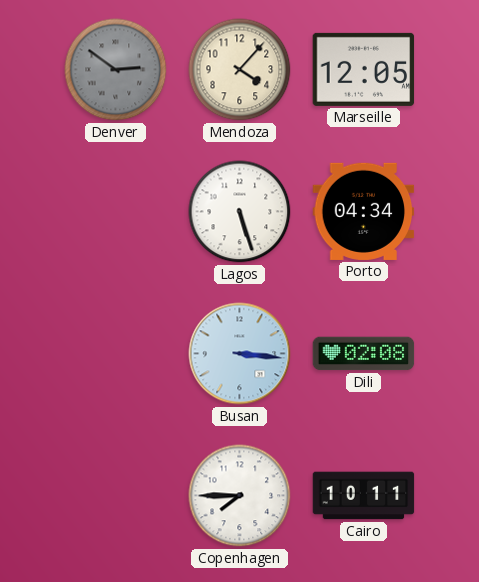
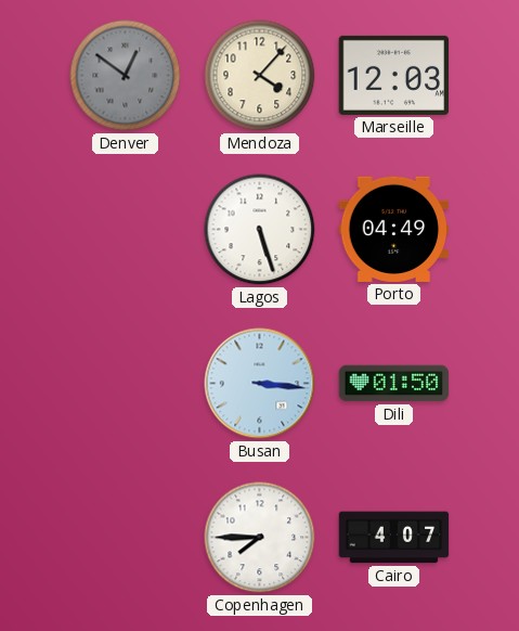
Denver: 2:51 -> 12:51 (126, 76)
Marseille: 12:05 -> 12:03 (394, 75)
Porto: 04:34 -> 04:49 (394, 229)
Dili: 02:08 -> 01:50 (394, 384)
Cairo: 10:11 -> 4:07 (394, 538)
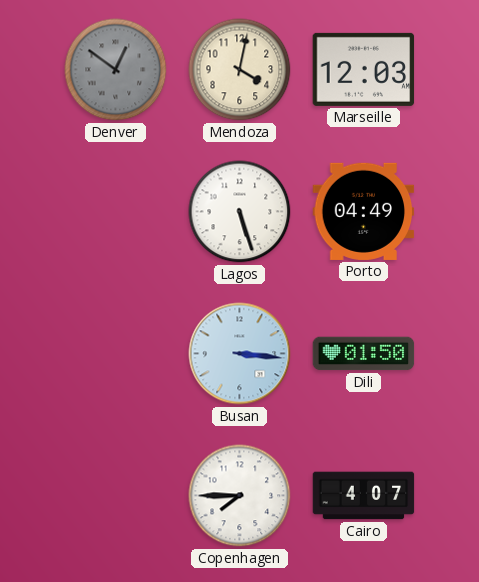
Mendoza: 4:07 -> 4:02 (240, 70)
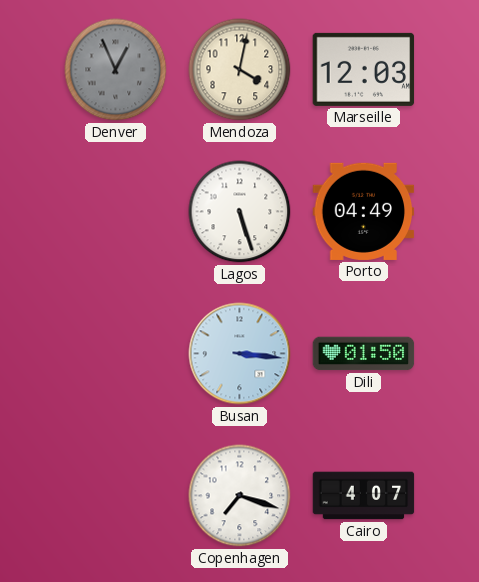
Denver: 12:51 -> 12:56 (116, 70)
Copenhagen: 7:45 -> 7:18 (240, 496)
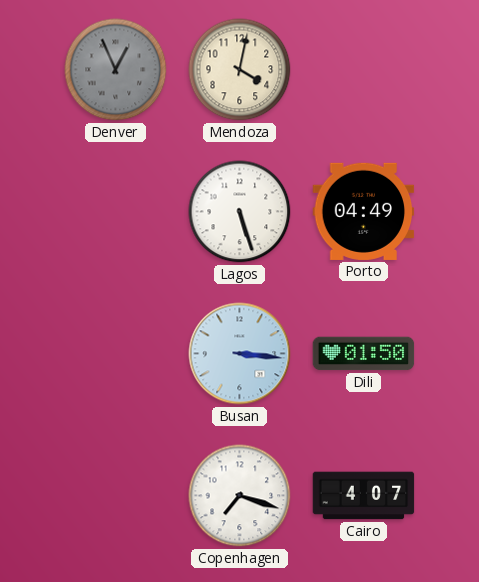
Marseille: 12:03 -> none (364, 69)
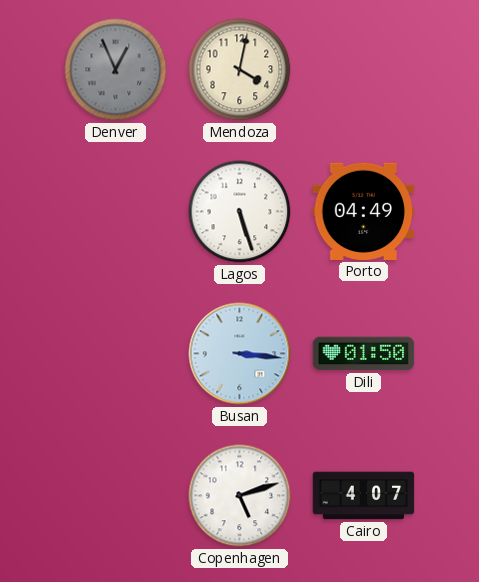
Copenhagen: 7:18 -> 5:12 (240, 496)
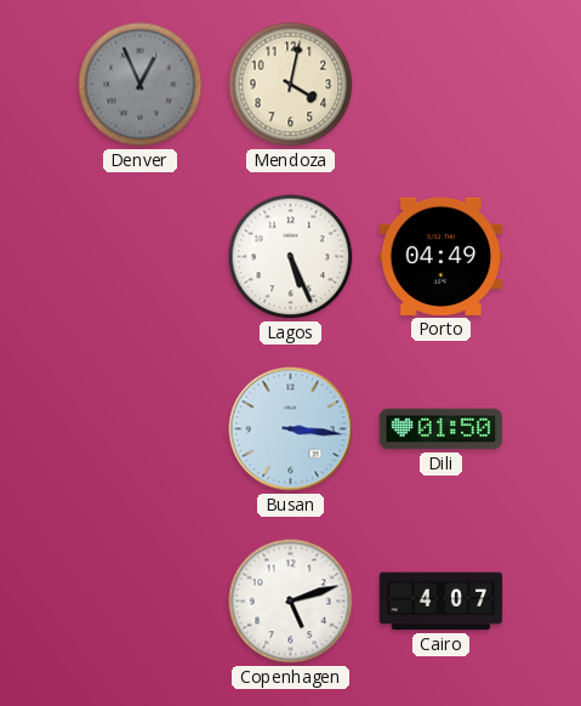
Lagos: 5:27 -> 5:26 (291, 257)
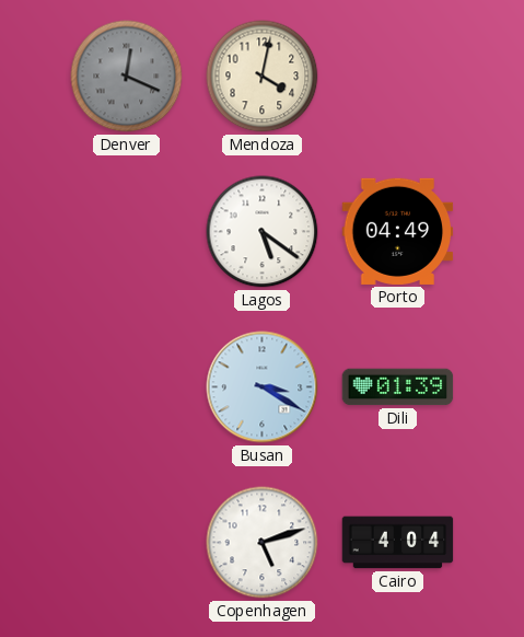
Denver: 12:56 -> 12:19 (127, 77)
Lagos: 5:26 -> 5:21 (263, 232)
Busan: 3:16 -> 3:20 (263, 387)
Dili: 01:50 -> 01:39 (398, 387)
Cairo: 4:07 -> 4:04 (398, 543)
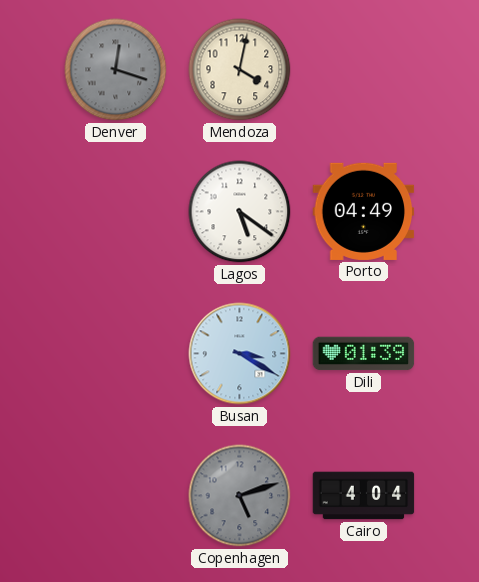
Denver: 12:19 -> 12:18 (116, 70)
Copenhagen dial: white -> grey (240, 496)
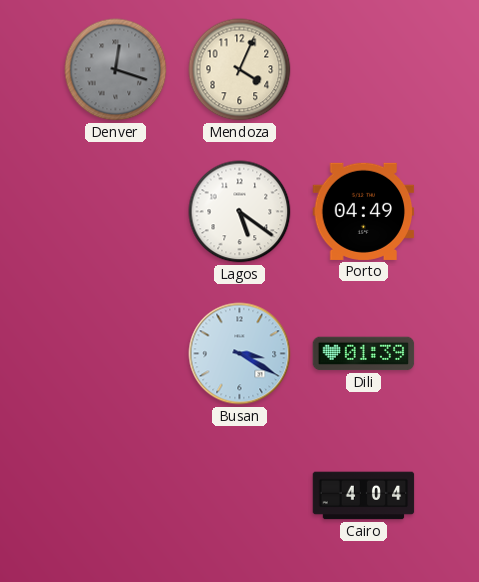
Mendoza: 4:02 -> 4:04 (240, 70)
Copenhagen: 5:12 -> none (240, 496)
